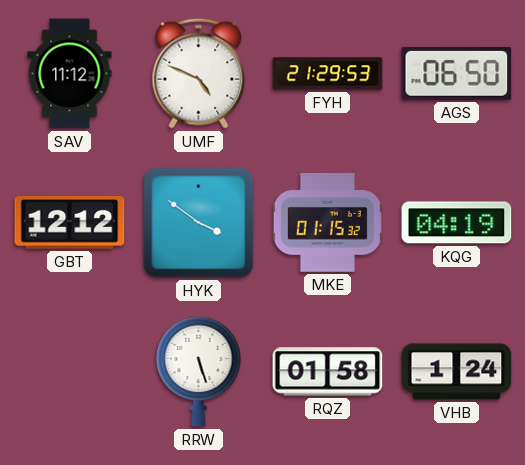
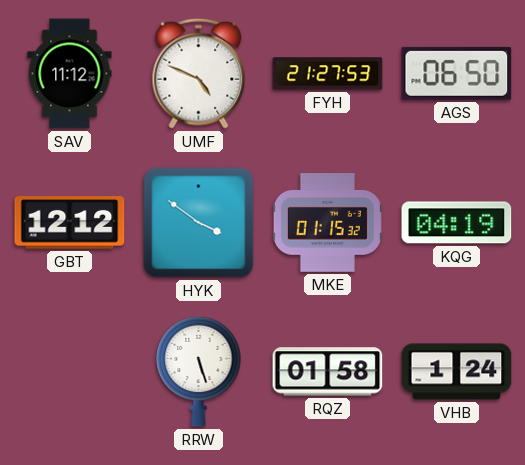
FYH: 21:29 -> 21:27 (328, 74)
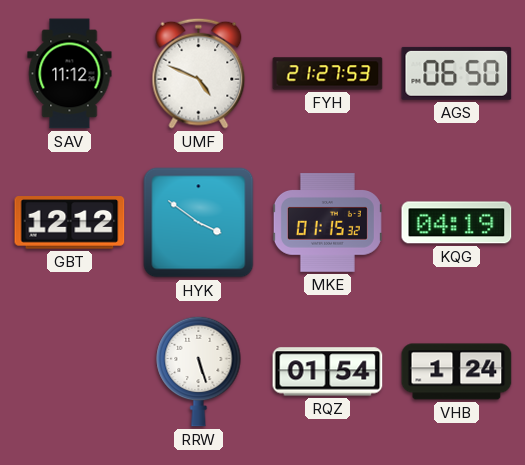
RQZ: 01:58 -> 01:54 (328, 372)
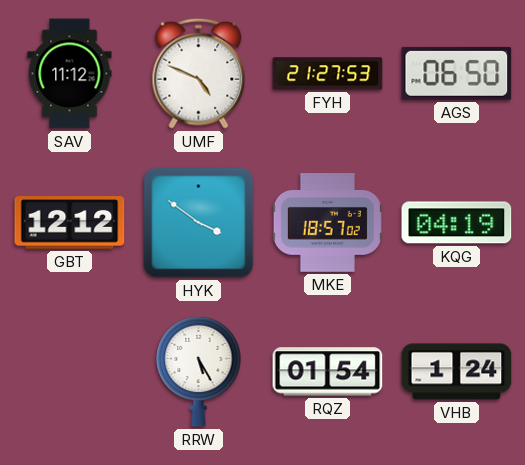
MKE: 01:15 -> 18:57 (327, 223)
RRW: 5:27 -> 5:25 (199, 371)
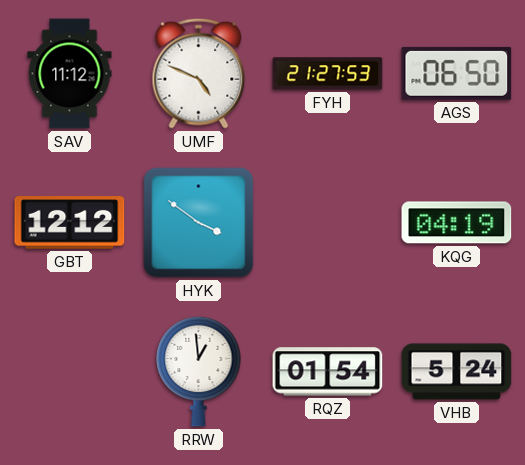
MKE: 18:57 -> none (327, 223)
RRW: 5:25 -> 12:59 (199, 371)
VHB: 1:24 -> 5:24 (457, 372)
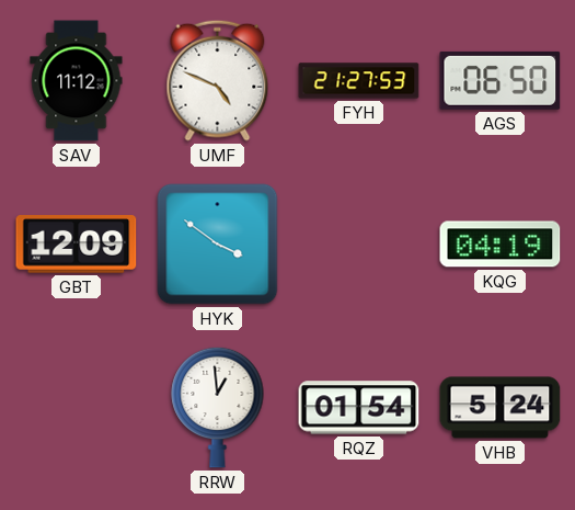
GBT: 12:12 -> 12:09 (77, 245)
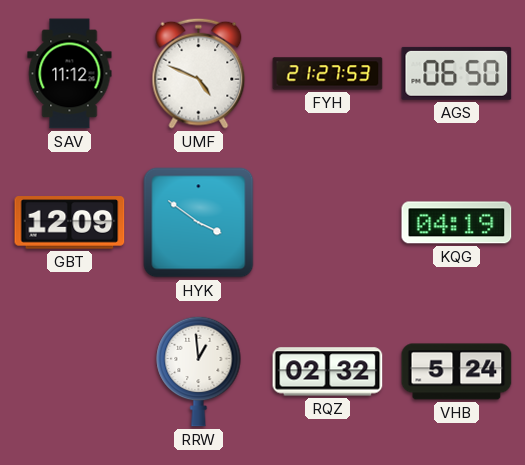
RQZ: 01:54 -> 02:32 (328, 372)
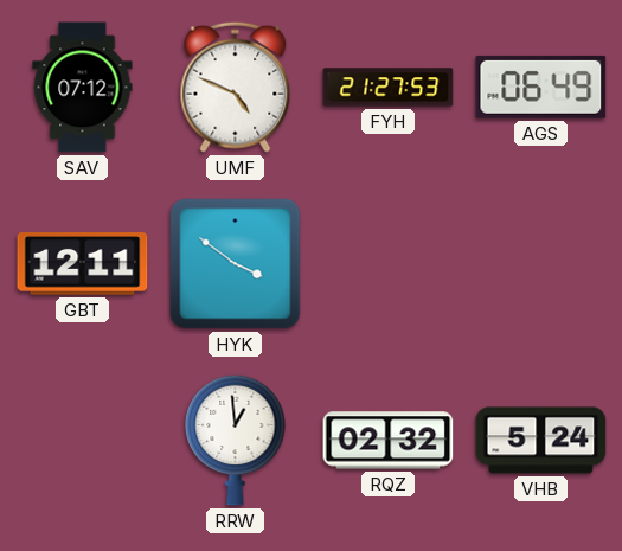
SAV: 11:12 -> 07:12 (83, 88)
AGS: 06:50 -> 06:49 (541, 87)
GBT: 12:09 -> 12:11 (83, 264)
KQG: 04:19 -> none (457, 223)
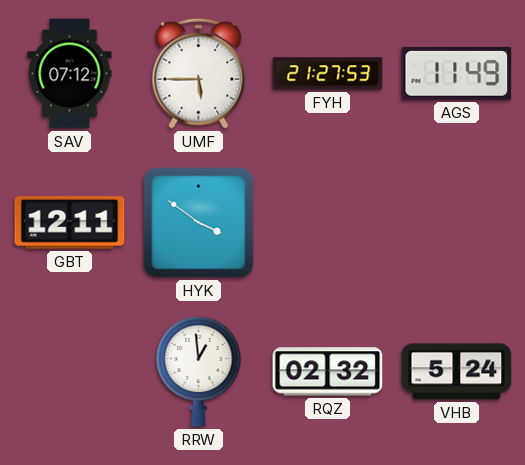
UMF: 4:49 -> 5:45 (199, 73)
AGS: 06:49 -> 11:49 (457, 73)
